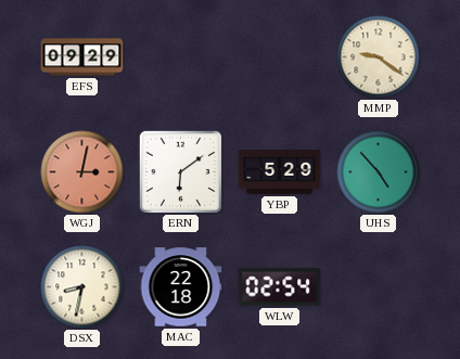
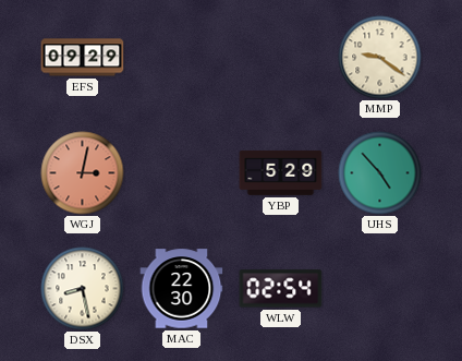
ERN: 6:09 -> none (180, 171)
DSX: 8:32 -> 8:28 (83, 289)
MAC: 22:18 -> 22:30 (182, 289)
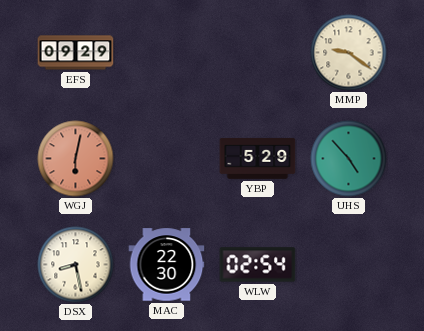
WGJ: 3:02 -> 6:02 (76, 159)
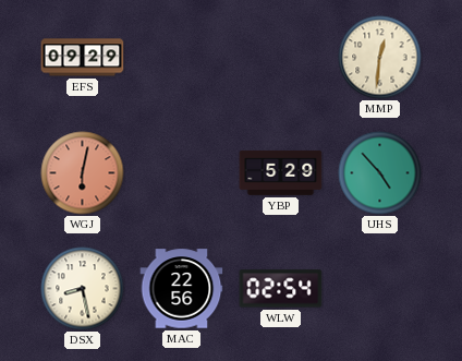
MMP: 9:21 -> 12:31 (380, 58)
MAC: 22:30 -> 22:56 (182, 289)
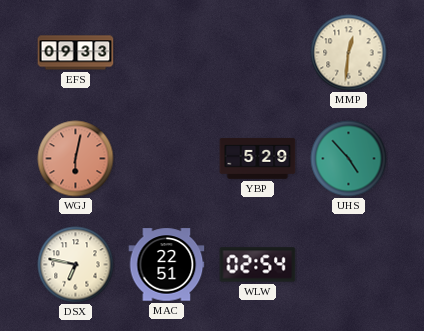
EFS: 09:29 -> 09:33 (76, 53)
DSX: 8:28 -> 6:47 (76, 265)
MAC: 22:56 -> 22:51 (167, 265)
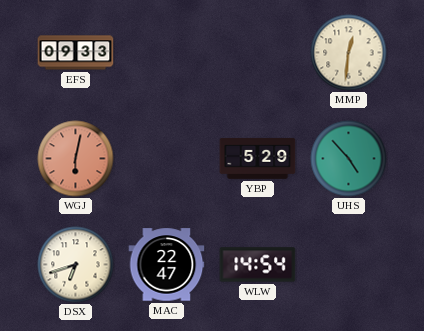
DSX: 6:47 -> 6:42 (76, 265)
MAC: 22:51 -> 22:47 (167, 265)
WLW: 02:54 -> 14:54 (258, 265)
